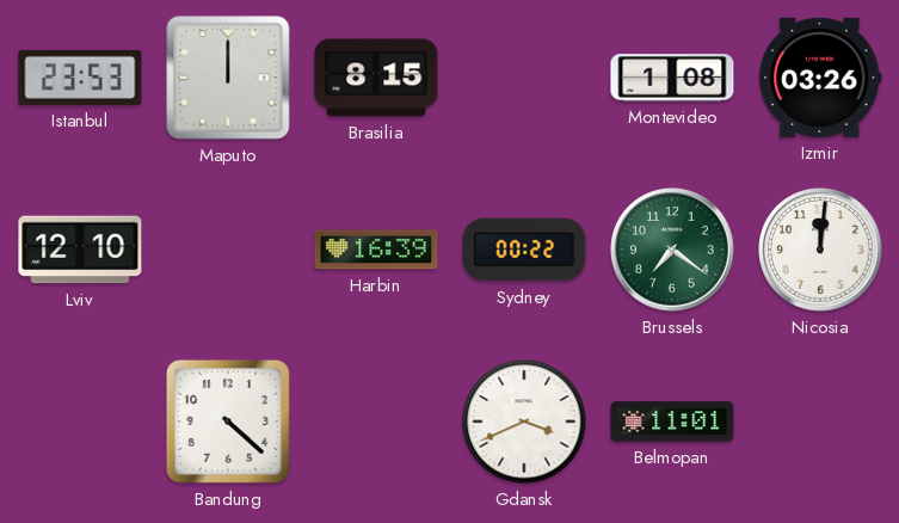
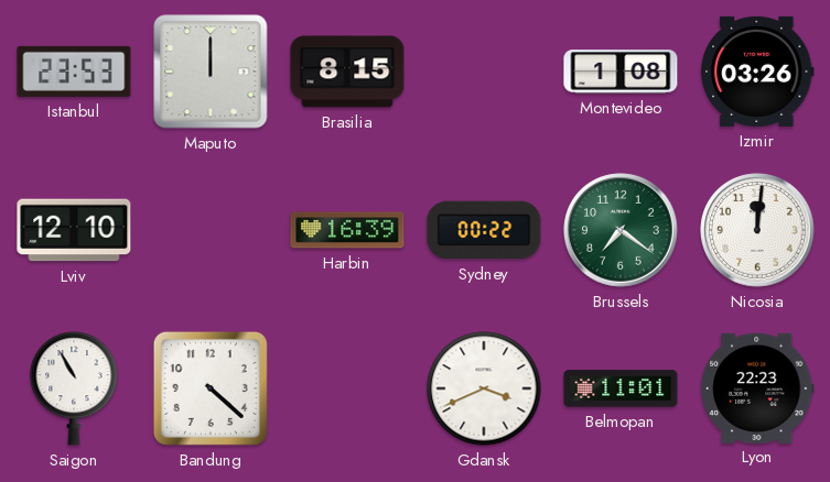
Saigon: none -> 10:55 (74, 390)
Lyon: none -> 22:23 (757, 387)
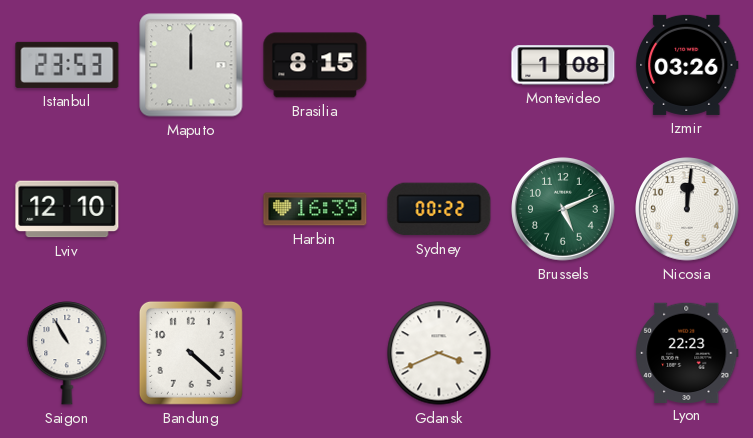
Brussels: 7:21 -> 5:11 (563, 209)
Belmopan: 11:01 -> none (621, 388)
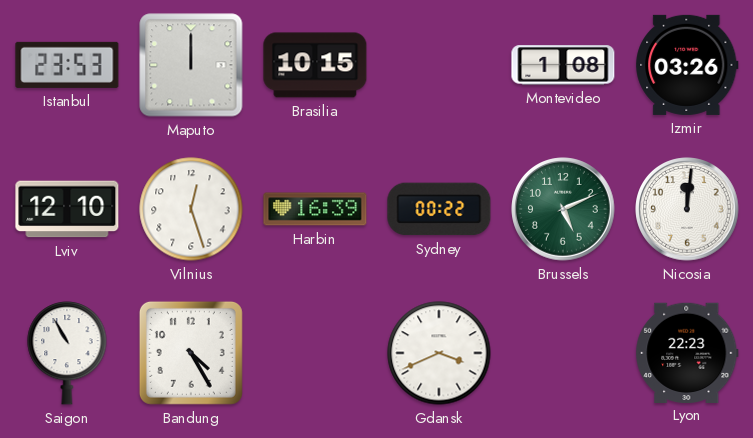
Brasilia: 8:15 -> 10:15 (315, 65)
Vilnius: none -> 12:27 (191, 209)
Bandung: 4:22 -> 4:25 (191, 353)
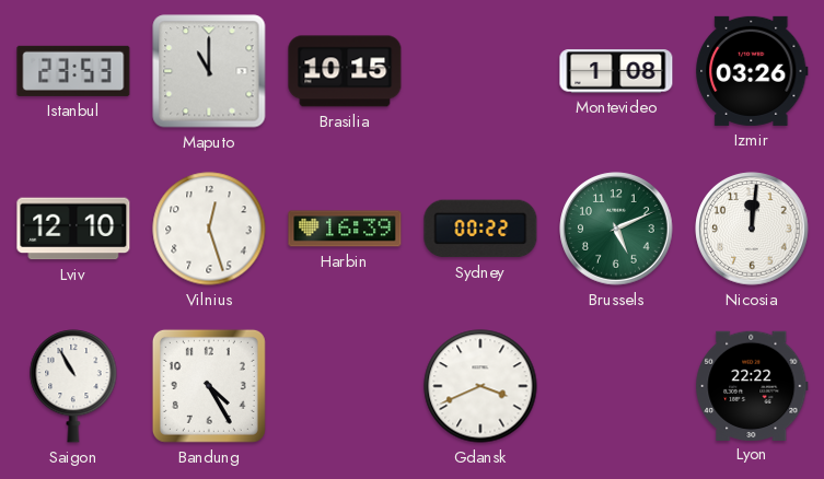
Maputo: 12:00 -> 11:00 (209, 71)
Lyon: 22:23 -> 22:22 (752, 385)
